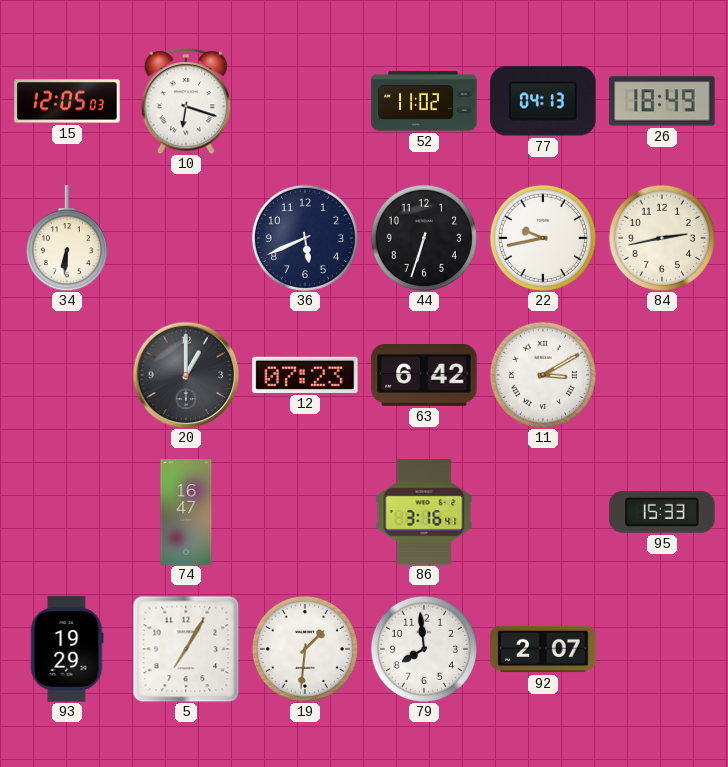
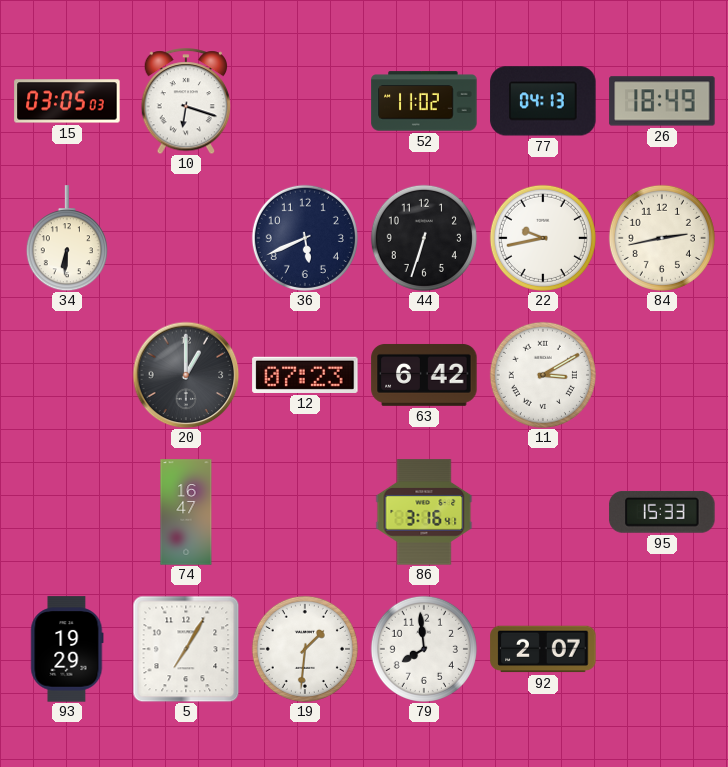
15: 12:05 -> 03:05 (67, 101)
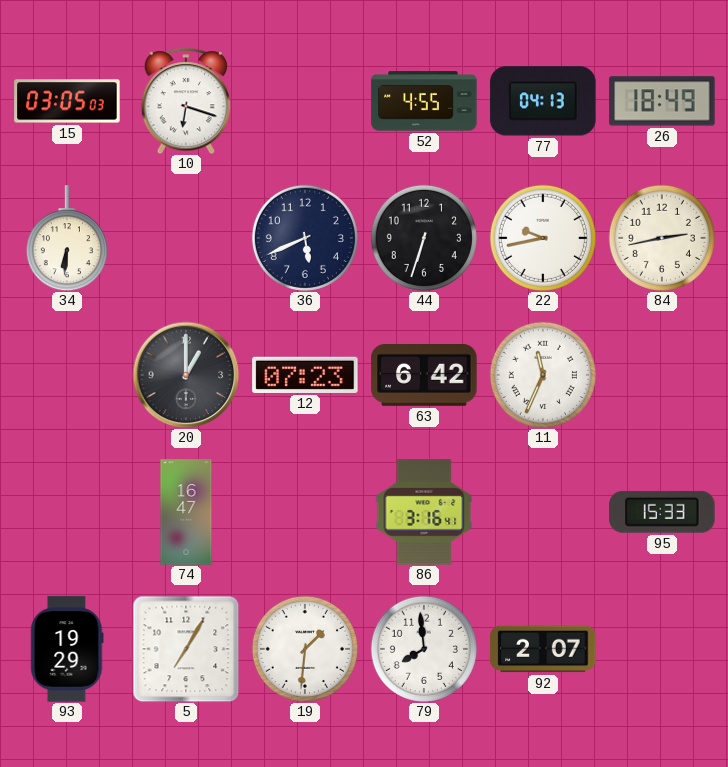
52: 11:02 -> 4:55 (424, 101)
11: 3:10 -> 11:34 (543, 375)
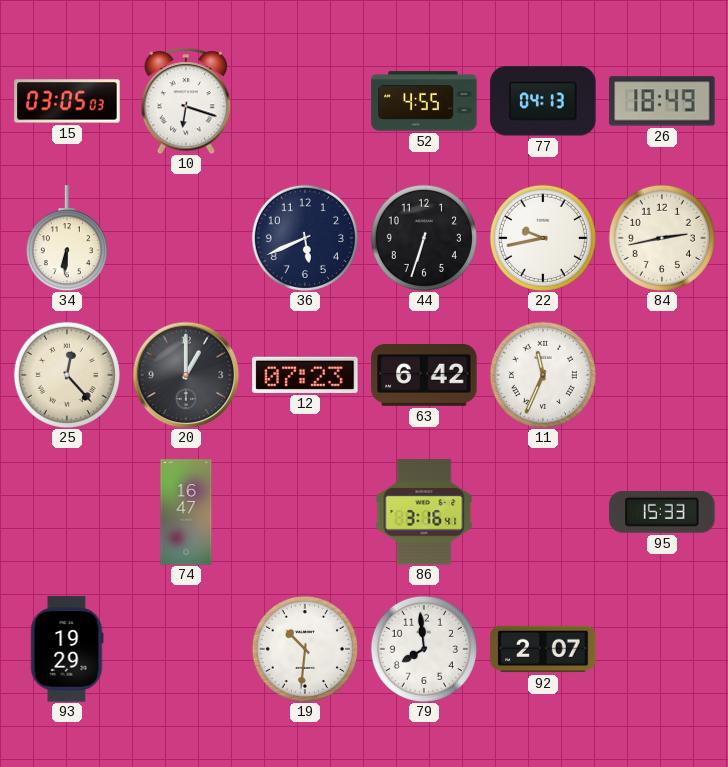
25: none -> 12:23 (67, 375)
5: 7:05 -> none (186, 649)
19: 1:31 -> 10:31 (305, 649)
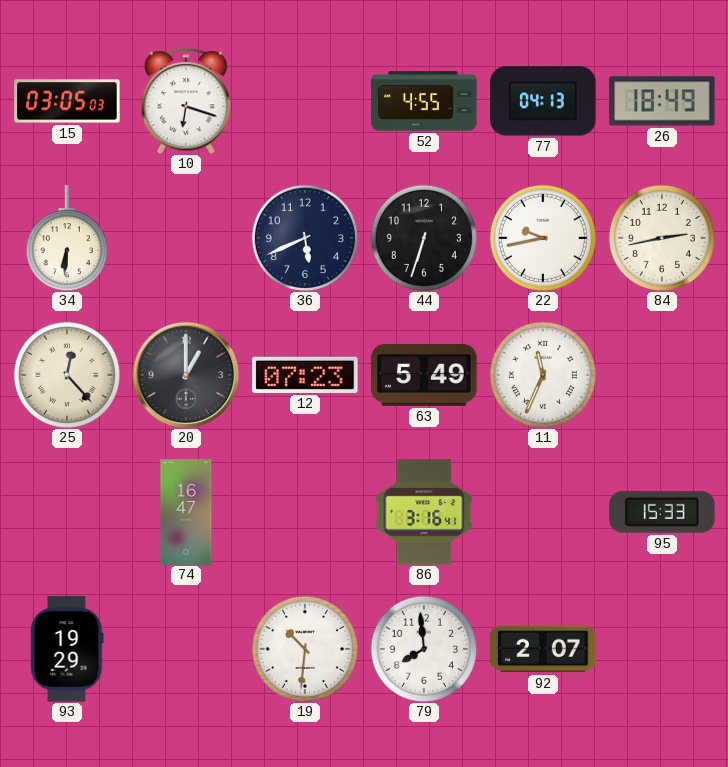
63: 6:42 -> 5:49 (424, 375)
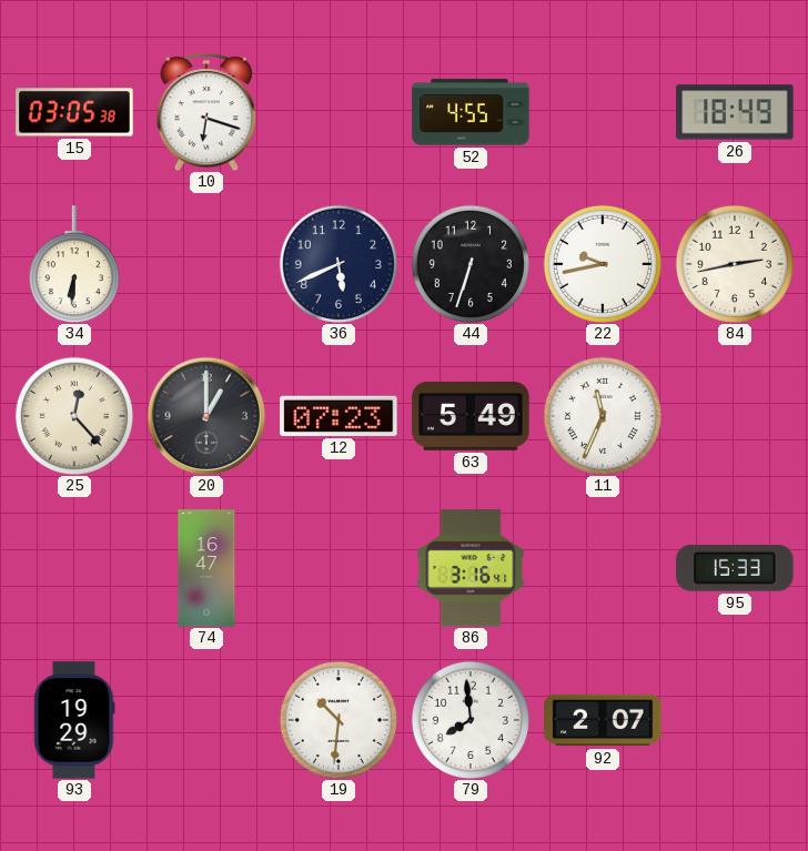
15: 03:05:03 -> 03:05:38 (74, 112)
77: 04:13 -> none (543, 101)
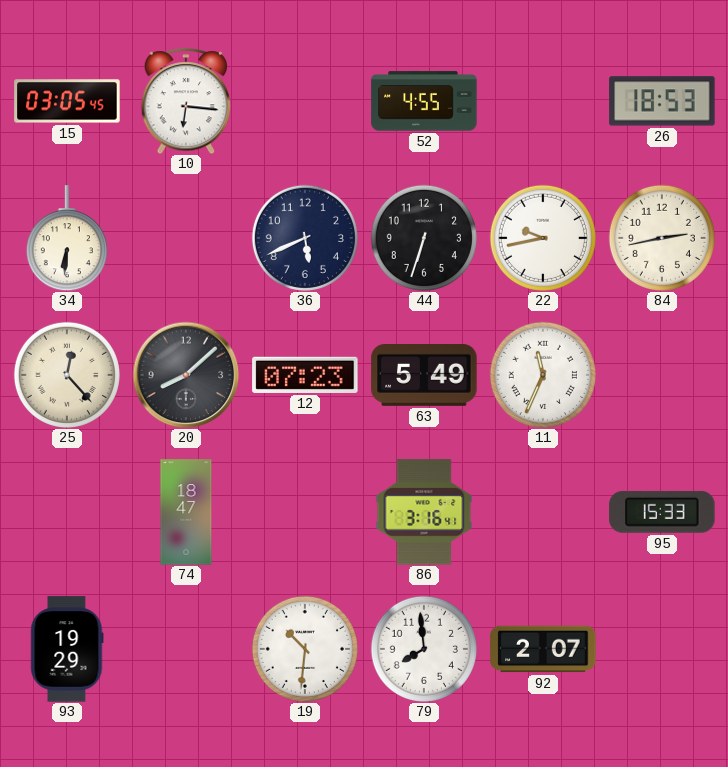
15: 03:05:38 -> 03:05:45 (67, 101)
10: 6:18 -> 6:16 (186, 101)
26: 18:49 -> 18:53 (662, 101)
20: 1:00 -> 8:08 (186, 375)
74: 16:47 -> 18:47 (186, 512)
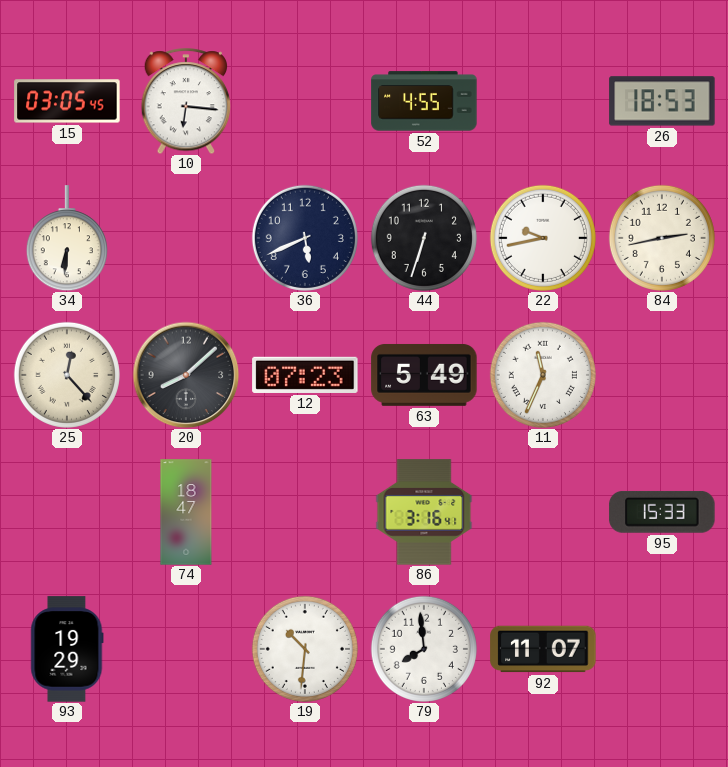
92: 2:07 -> 11:07 (543, 649)
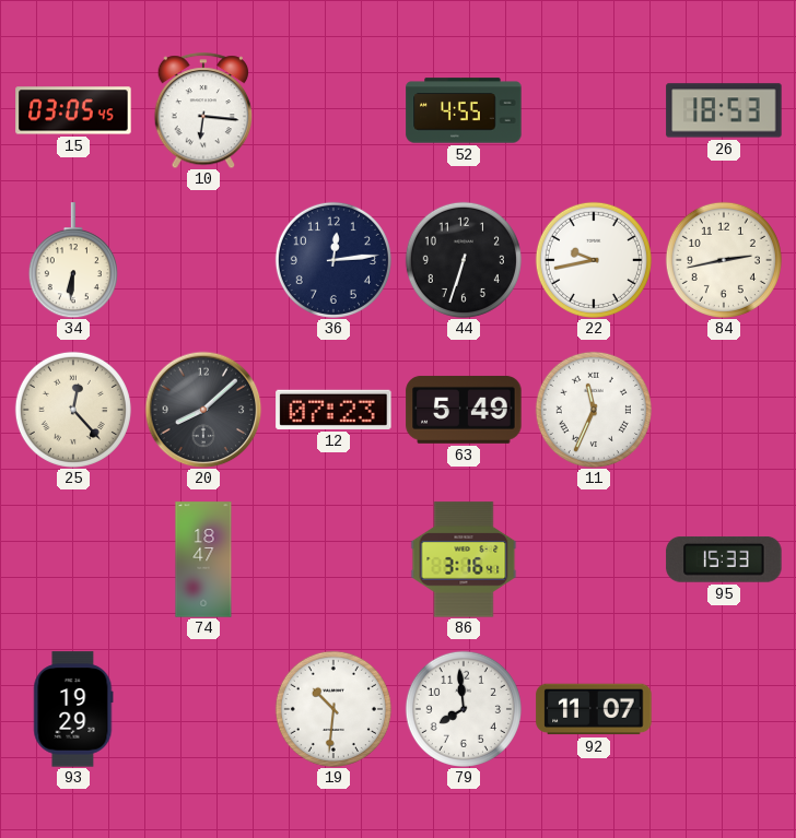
36: 5:41 -> 12:14 (333, 260)
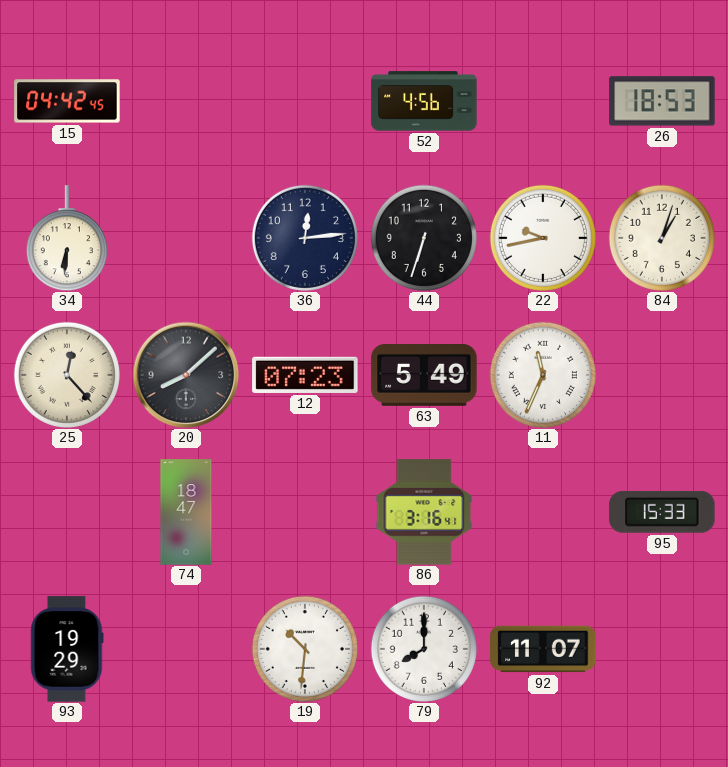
15: 03:05 -> 04:42 (67, 101)
10: 6:16 -> none (203, 110)
52: 4:55 -> 4:56 (424, 101)
84: 2:43 -> 1:03 (662, 238)
79: 7:59 -> 8:00 (424, 649)
